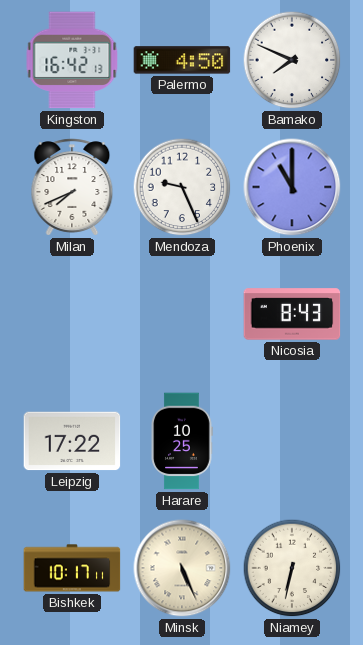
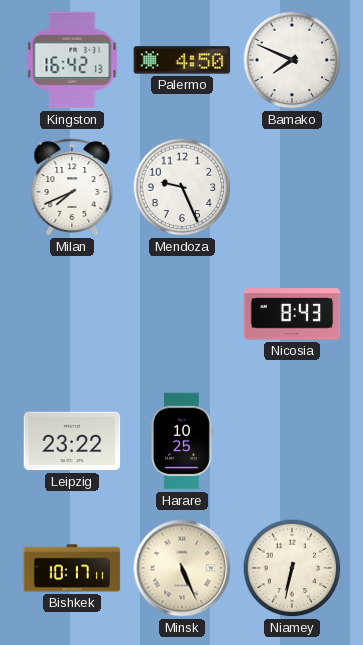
Phoenix: 11:00 -> none (292, 187)
Leipzig: 17:22 -> 23:22 (72, 441)
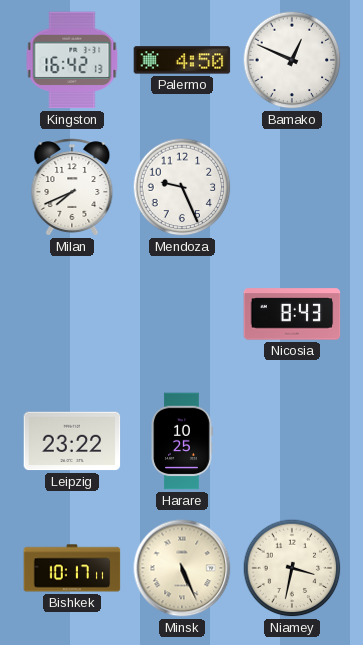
Bamako: 7:49 -> 12:49 (292, 60)
Niamey: 6:32 -> 3:32 (292, 568)
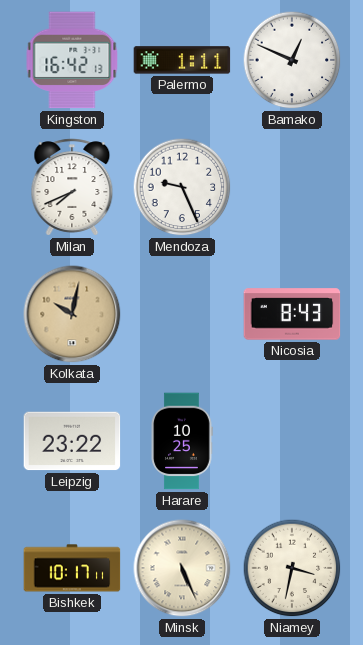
Palermo: 4:50 -> 1:11 (182, 60)
Kolkata: none -> 10:02 (72, 314)
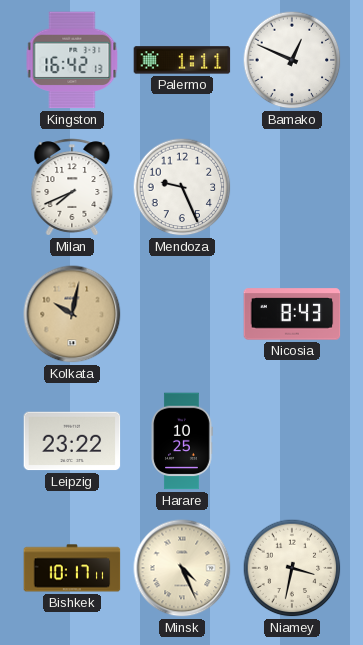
Minsk: 5:26 -> 4:26 (182, 568)
